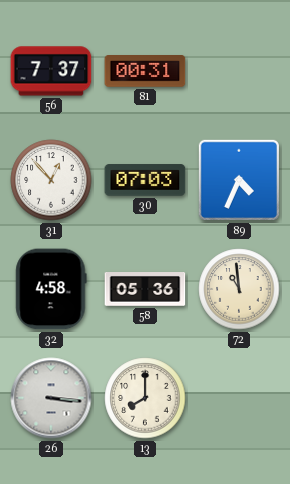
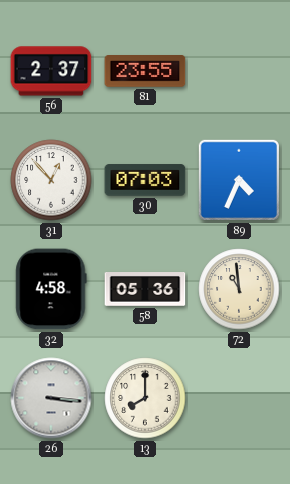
56: 7:37 -> 2:37 (51, 71)
81: 00:31 -> 23:55 (145, 71)
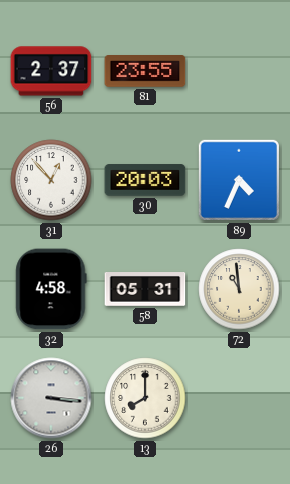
30: 07:03 -> 20:03 (145, 180)
58: 05:36 -> 05:31 (145, 290)
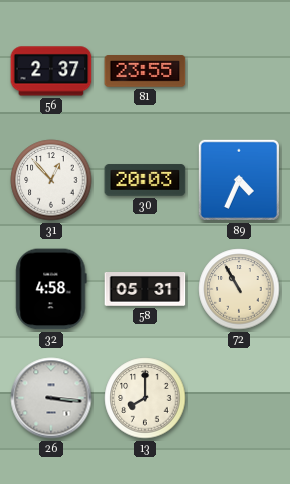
72: 10:59 -> 10:55 (239, 289)
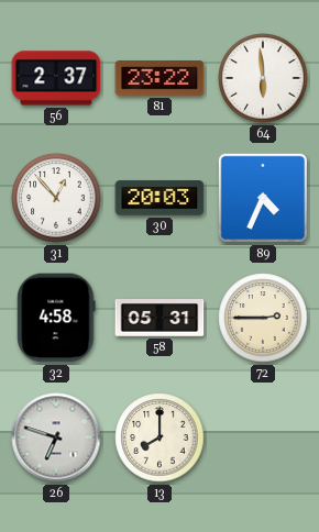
81: 23:55 -> 23:22 (159, 78)
64: none -> 5:59 (263, 78)
72: 10:55 -> 2:45 (263, 318)
26: 3:16 -> 6:48 (56, 437)
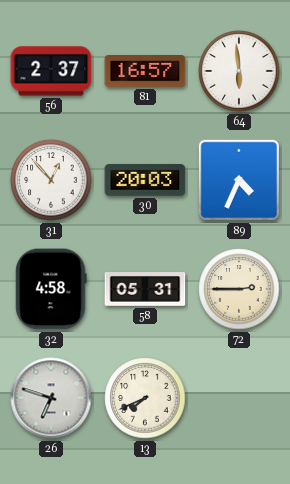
81: 23:22 -> 16:57 (145, 71)
13: 8:00 -> 7:41 (145, 398)
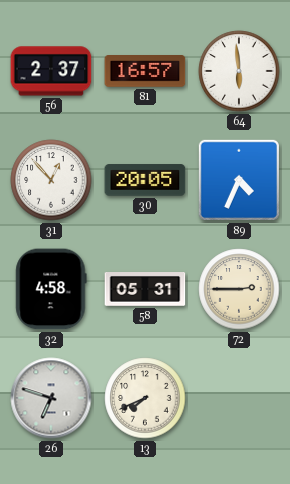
30: 20:03 -> 20:05 (145, 180)
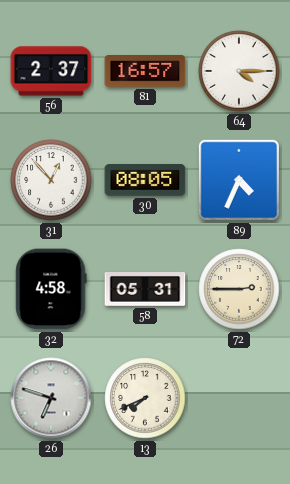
64: 5:59 -> 4:15 (239, 71)
30: 20:05 -> 08:05 (145, 180)
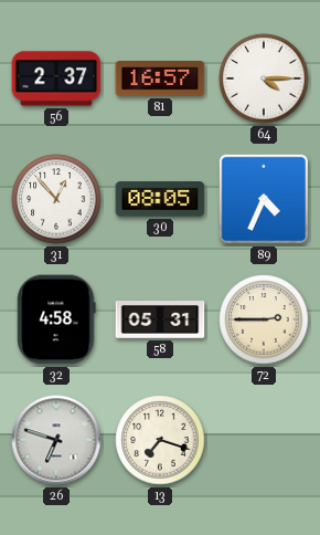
13: 7:41 -> 7:18 (160, 440)
